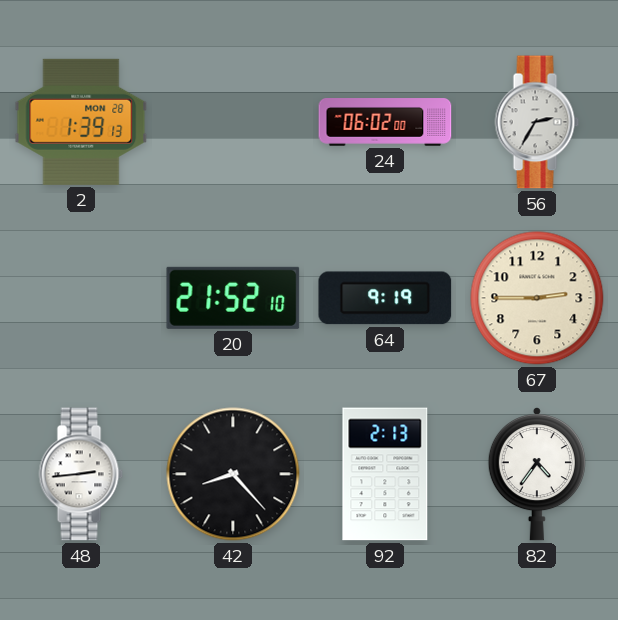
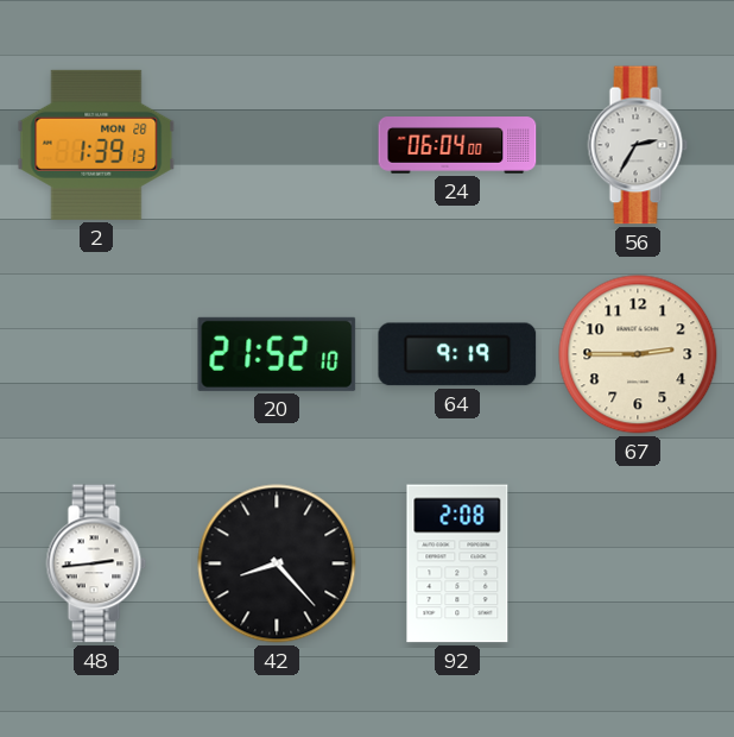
24: 06:02 -> 06:04 (457, 145)
92: 2:13 -> 2:08 (457, 563)
82: 4:36 -> none (537, 474)
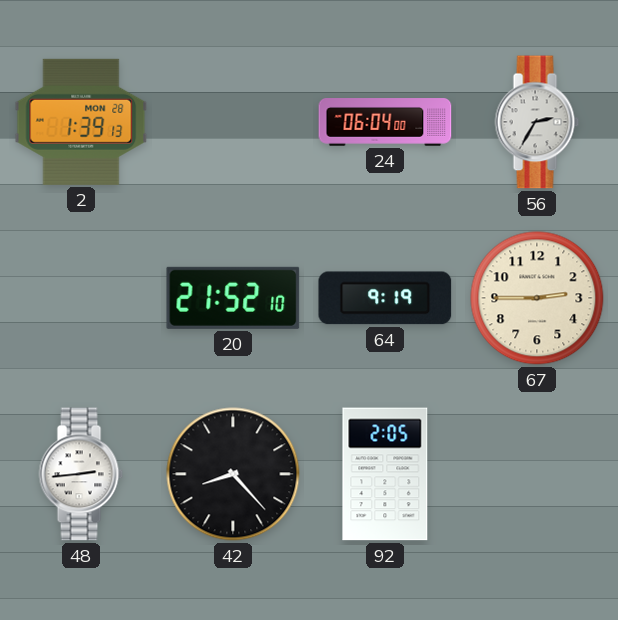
92: 2:08 -> 2:05 (385, 474)
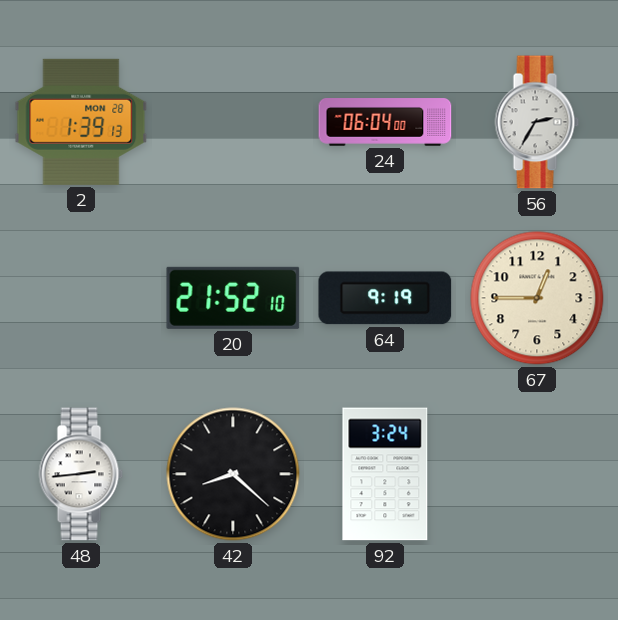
67: 2:45 -> 12:45 (537, 298)
42: 8:23 -> 8:22 (233, 474)
92: 2:05 -> 3:24 (385, 474)
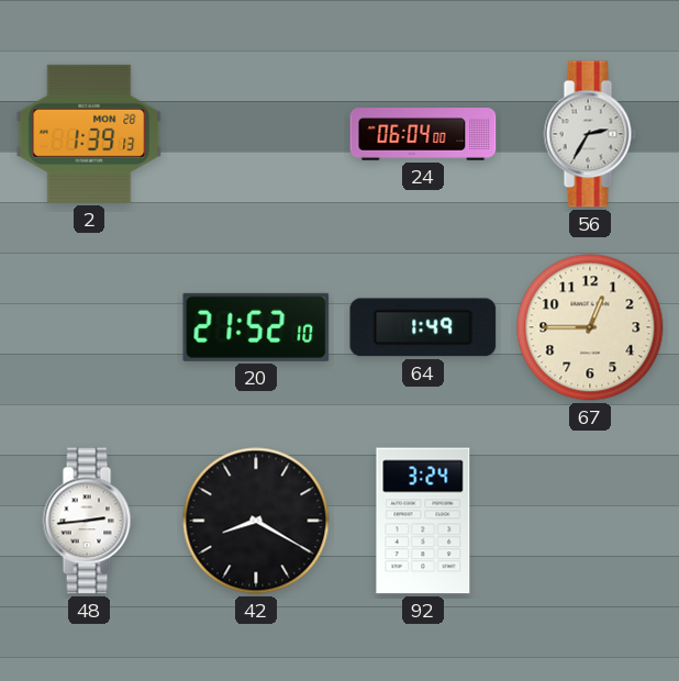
64: 9:19 -> 1:49 (423, 327)
42: 8:22 -> 8:20 (256, 521)
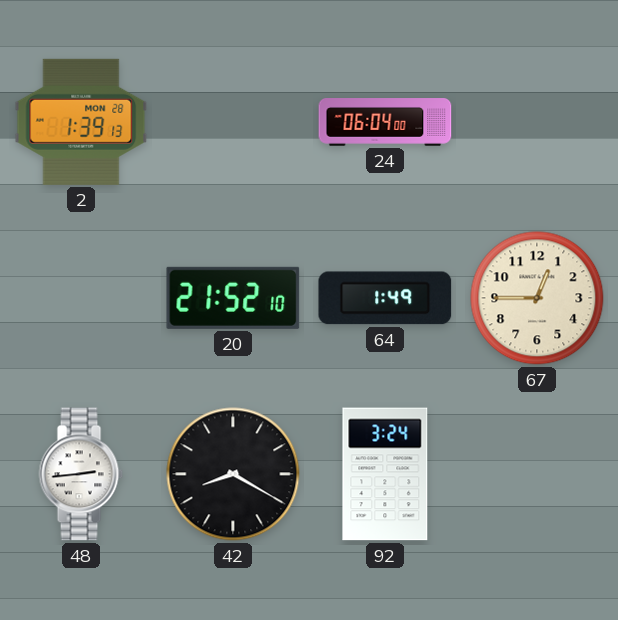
56: 2:35 -> none (590, 134)
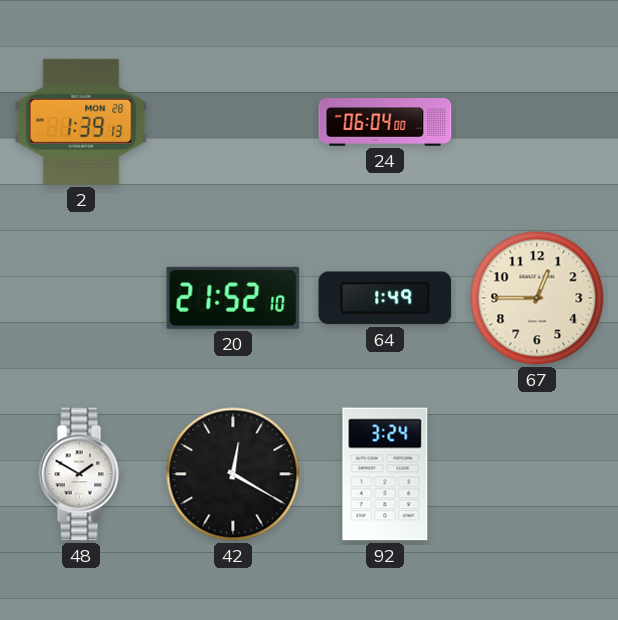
48: 2:44 -> 1:50 (81, 474)
42: 8:20 -> 12:20 (233, 474)
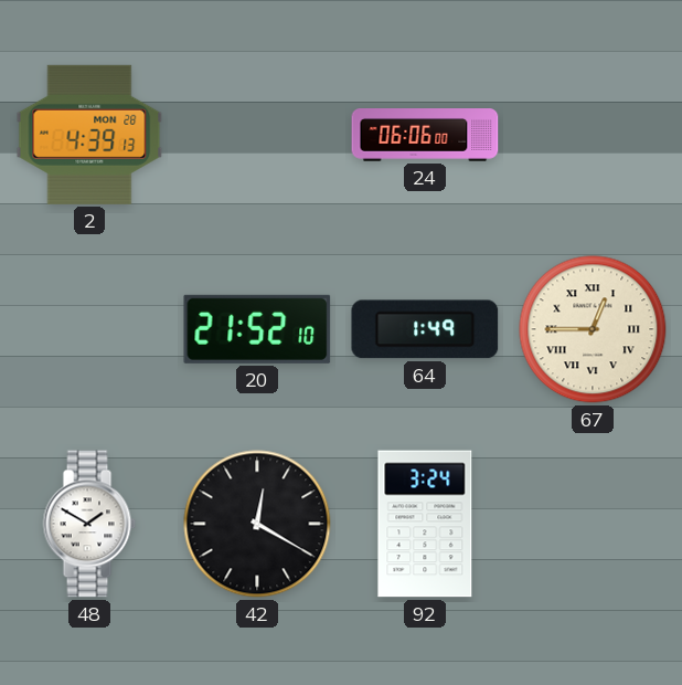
2: 1:39 -> 4:39 (89, 135)
24: 06:04 -> 06:06 (425, 135)
67 numerals: Arabic -> Roman (593, 329)
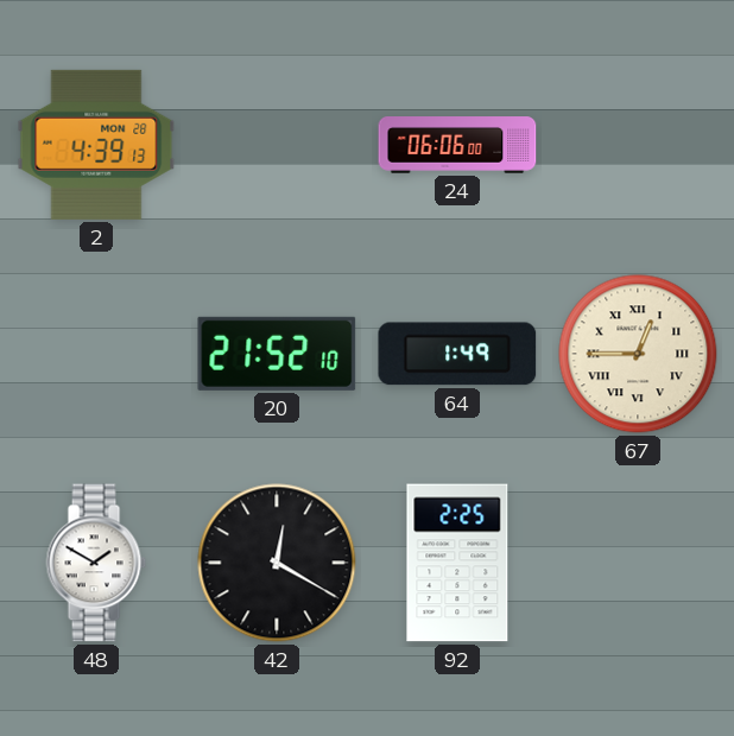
92: 3:24 -> 2:25 (457, 563)
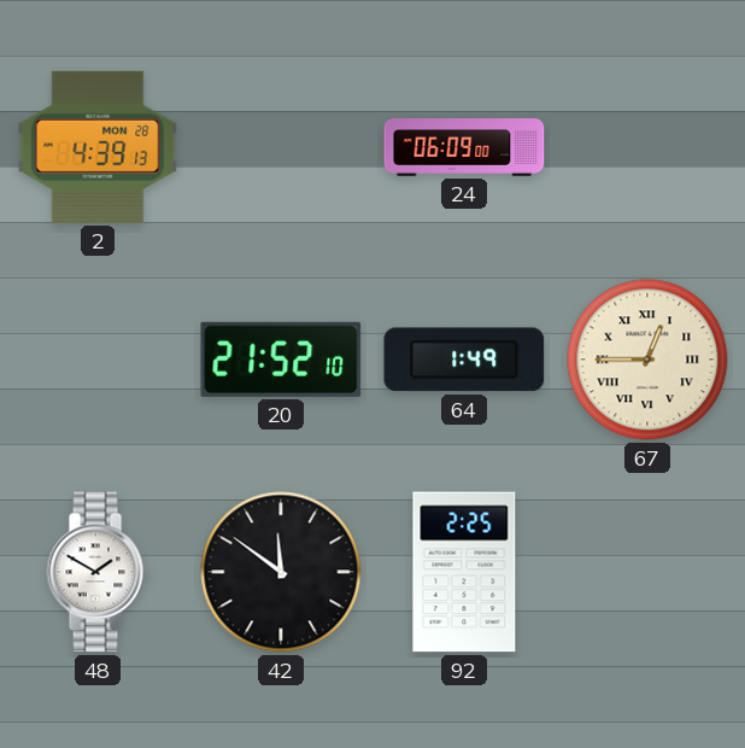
24: 06:06 -> 06:09 (464, 147)
42: 12:20 -> 11:51 (281, 572)
